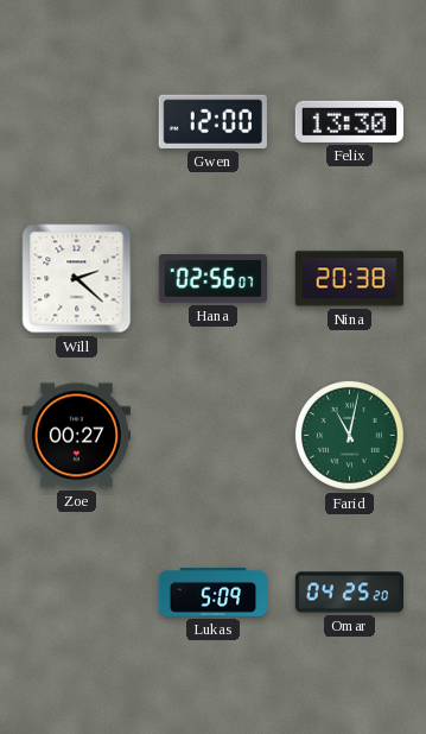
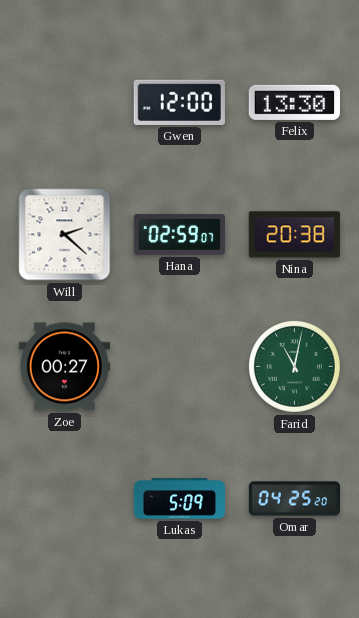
Hana: 02:56 -> 02:59 (179, 235)
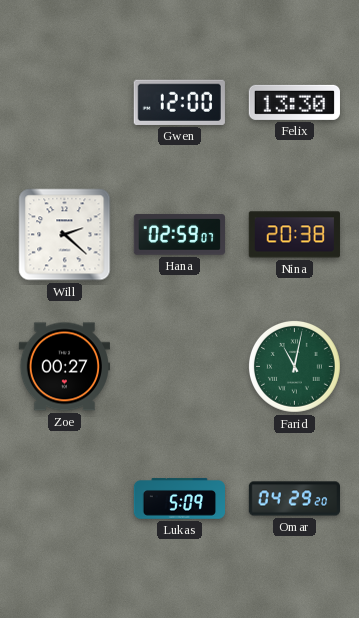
Omar: 04:25 -> 04:29 (294, 499)
